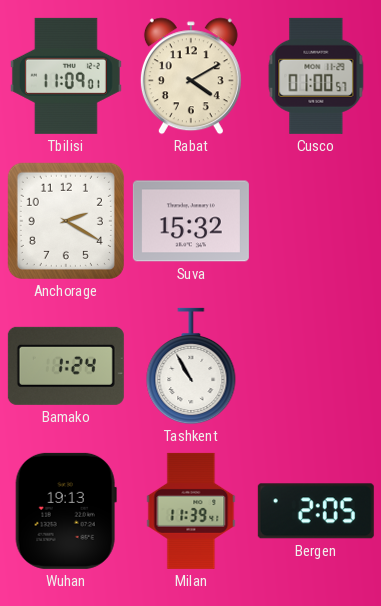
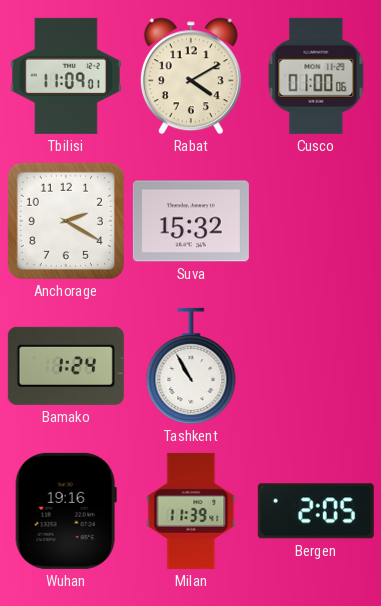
Cusco: 01:00:57 -> 01:00:06 (316, 76)
Wuhan: 19:13 -> 19:16 (66, 511)
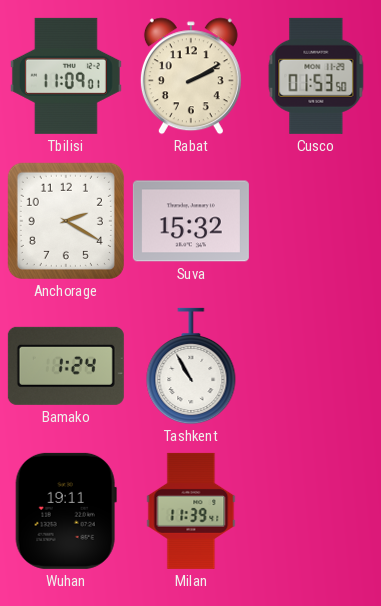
Rabat: 4:10 -> 2:10 (191, 76)
Cusco: 01:00 -> 01:53 (316, 76)
Wuhan: 19:16 -> 19:11 (66, 511)
Bergen: 2:05 -> none (316, 511)
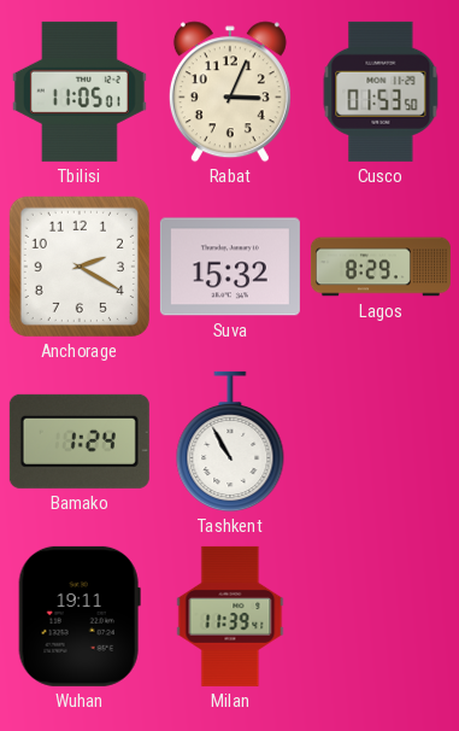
Tbilisi: 11:09 -> 11:05 (80, 92)
Rabat: 2:10 -> 3:04 (230, 92)
Lagos: none -> 8:29 (381, 267)
